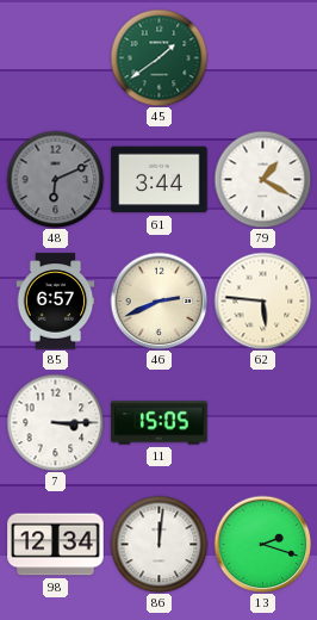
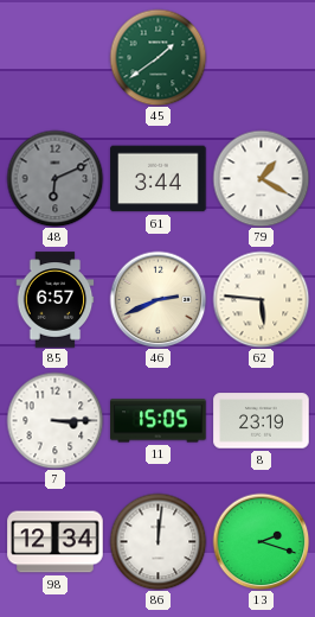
8: none -> 23:19 (262, 421)
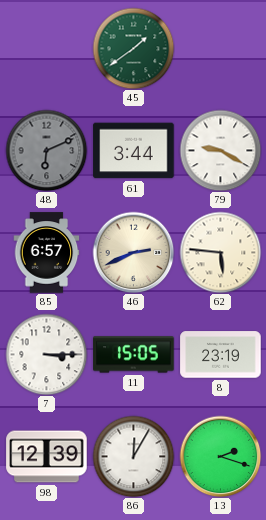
79: 1:20 -> 9:20 (220, 150)
98: 12:34 -> 12:39 (47, 457)
86: 12:01 -> 12:05 (133, 456)
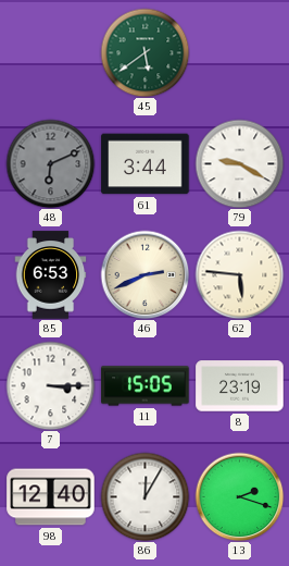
45: 1:39 -> 5:39 (144, 52)
85: 6:57 -> 6:53 (51, 275)
98: 12:39 -> 12:40 (51, 497)
